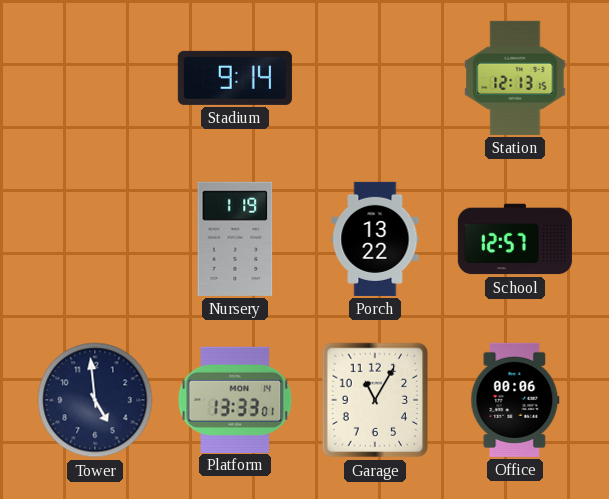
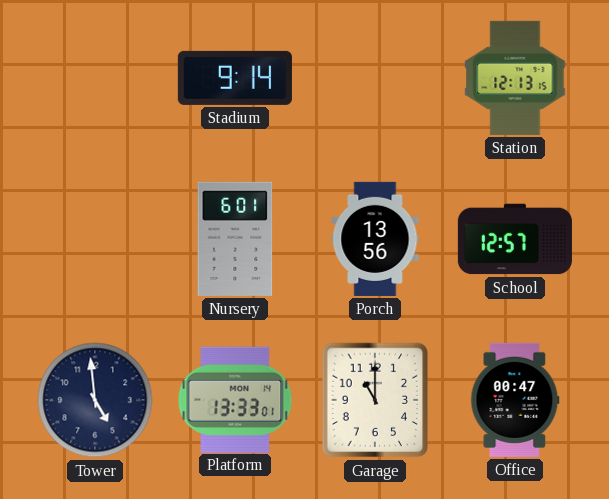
Nursery: 1:19 -> 6:01 (235, 239)
Porch: 13:22 -> 13:56 (375, 239)
Garage: 11:05 -> 11:00 (375, 400)
Office: 00:06 -> 00:47 (515, 400)
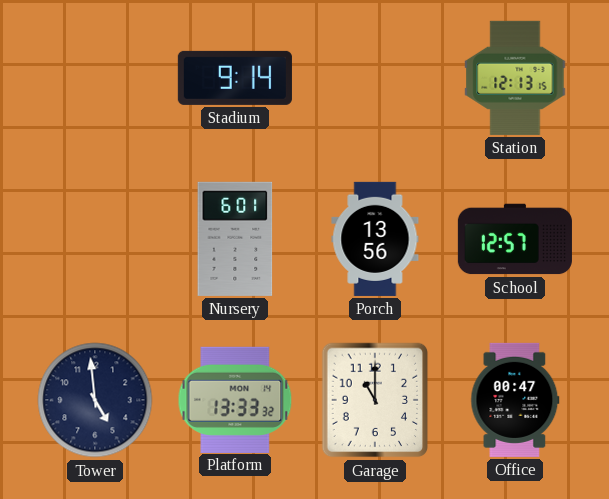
Platform: 13:33:01 -> 13:33:32 (235, 399)
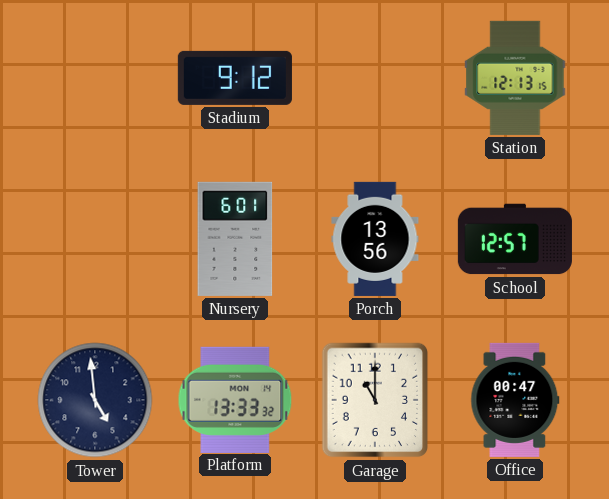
Stadium: 9:14 -> 9:12 (235, 78)
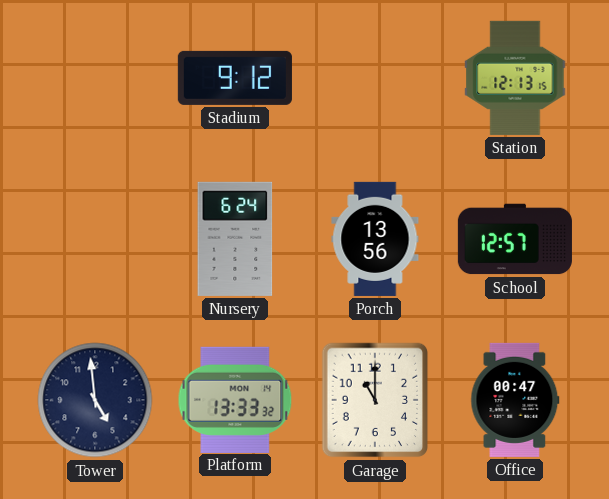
Nursery: 6:01 -> 6:24 (235, 239)
